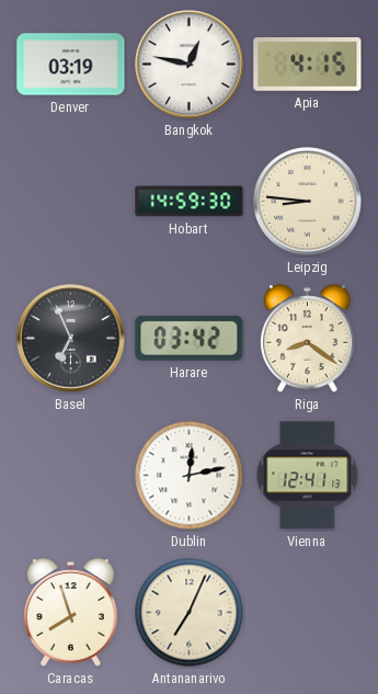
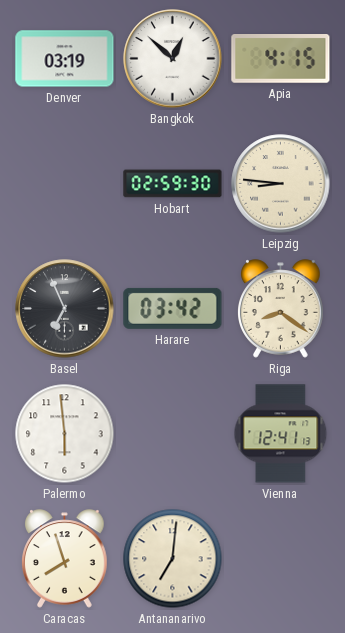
Bangkok: 12:47 -> 12:52 (173, 59)
Hobart: 14:59 -> 02:59 (173, 184)
Palermo: none -> 5:59 (65, 434)
Dublin: 12:13 -> none (190, 476)
Antananarivo: 7:04 -> 7:01 (173, 559)
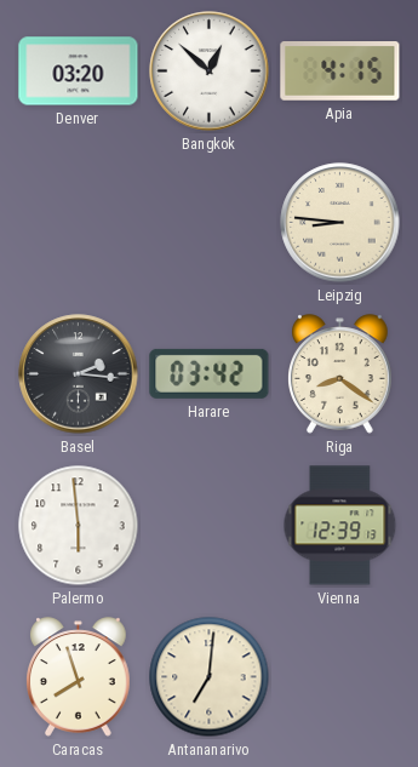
Denver: 03:19 -> 03:20 (79, 71)
Hobart: 02:59 -> none (173, 184)
Basel: 6:56 -> 2:16 (79, 374)
Vienna: 12:41 -> 12:39 (340, 526)
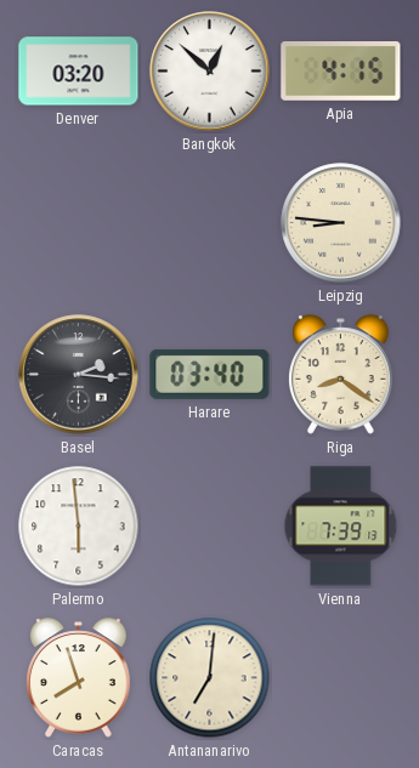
Harare: 03:42 -> 03:40 (210, 374)
Vienna: 12:39 -> 7:39 (341, 527)
